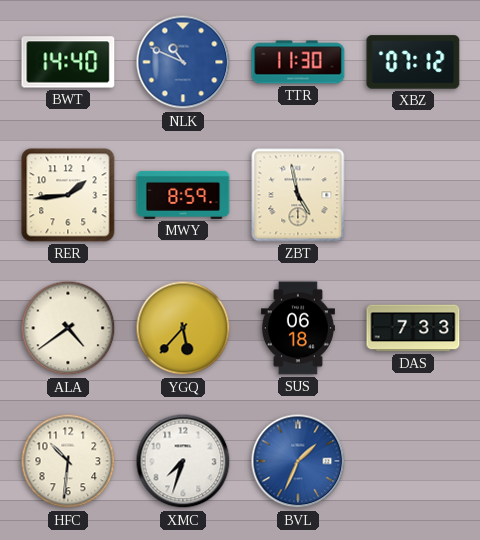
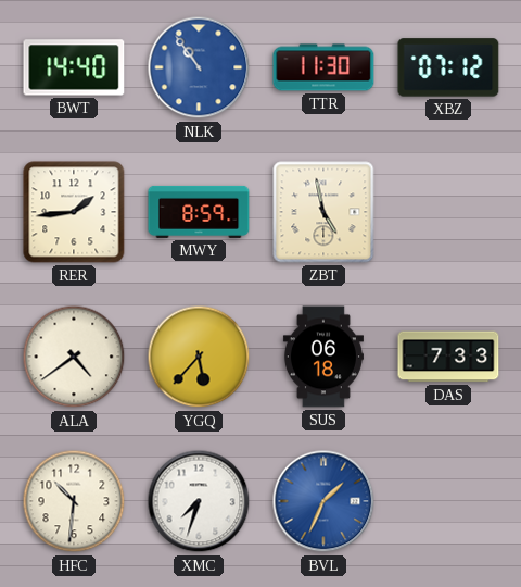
NLK: 10:49 -> 10:54 (199, 67)
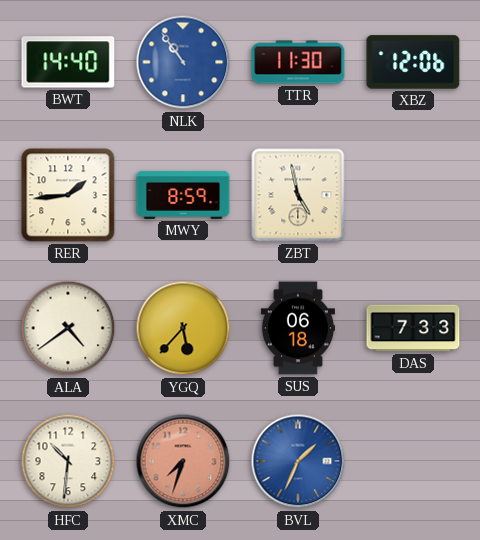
XBZ: 07:12 -> 12:06 (413, 62)
XMC dial: white -> salmon (183, 461)
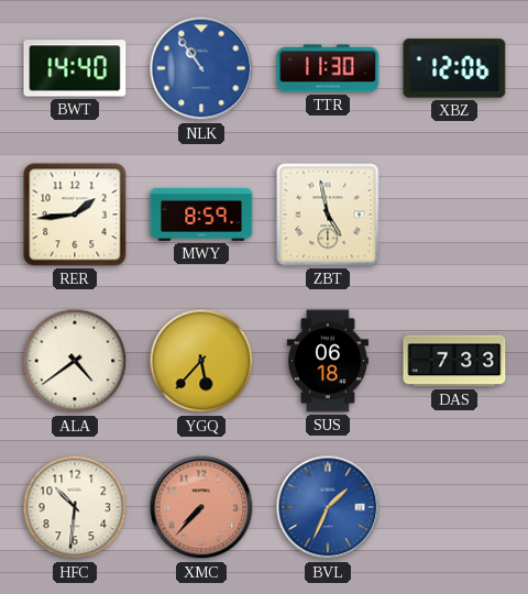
XMC: 7:33 -> 7:37 (201, 507)
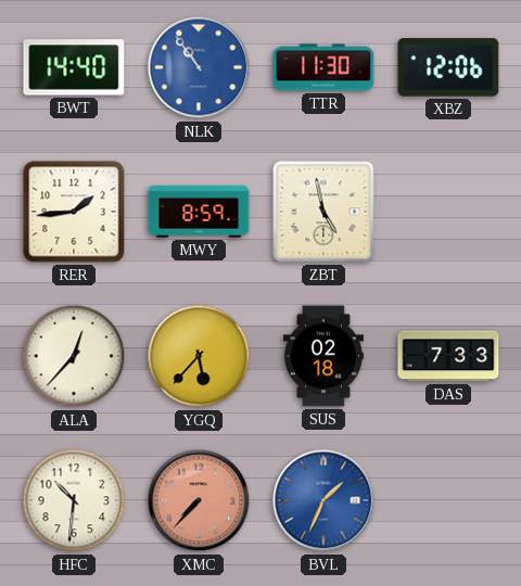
ALA: 4:39 -> 12:37 (74, 356)
SUS: 06:18 -> 02:18 (323, 356)
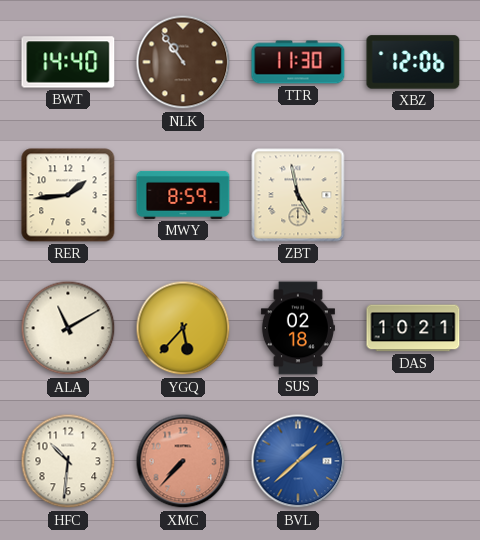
NLK dial: blue -> brown (183, 62)
ALA: 12:37 -> 11:10 (68, 328)
DAS: 7:33 -> 10:21 (413, 328)
BVL: 1:34 -> 1:38 (298, 461)
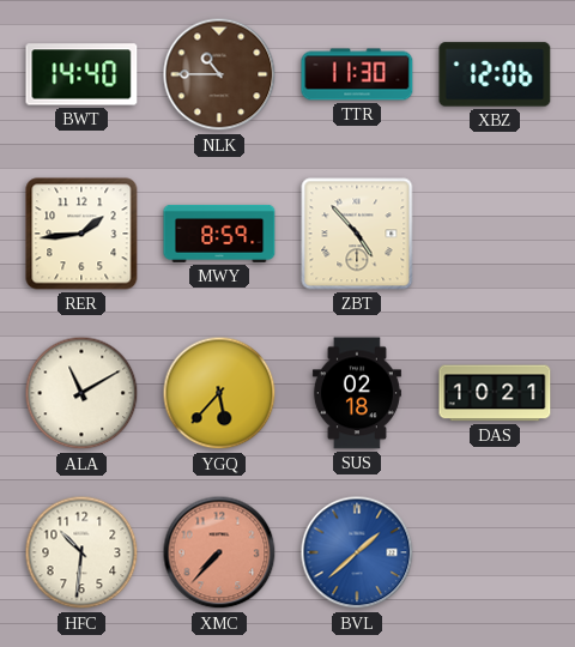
NLK: 10:54 -> 10:45 (219, 74)
ZBT: 4:58 -> 4:53 (357, 234)
